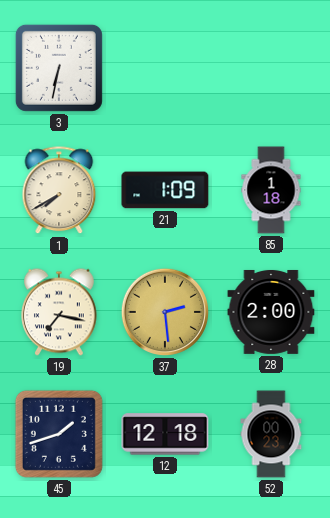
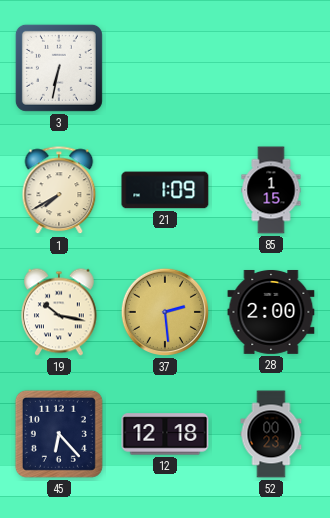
85: 1:18 -> 1:15 (271, 190)
19: 7:17 -> 10:17 (60, 312)
45: 1:42 -> 6:23 (59, 434)
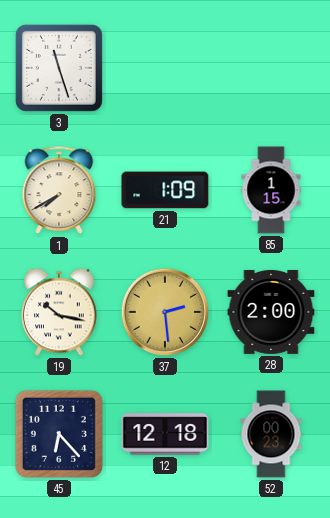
3: 6:32 -> 11:27 (59, 68)
